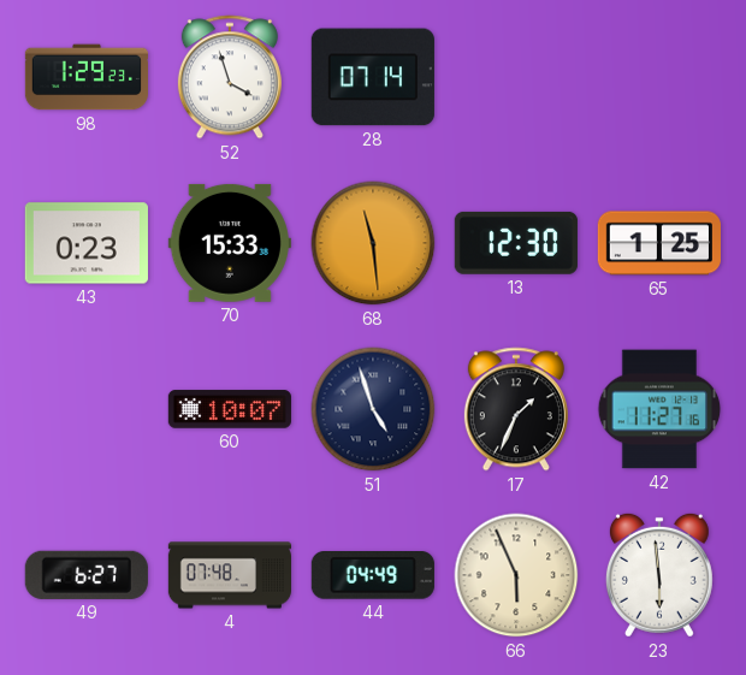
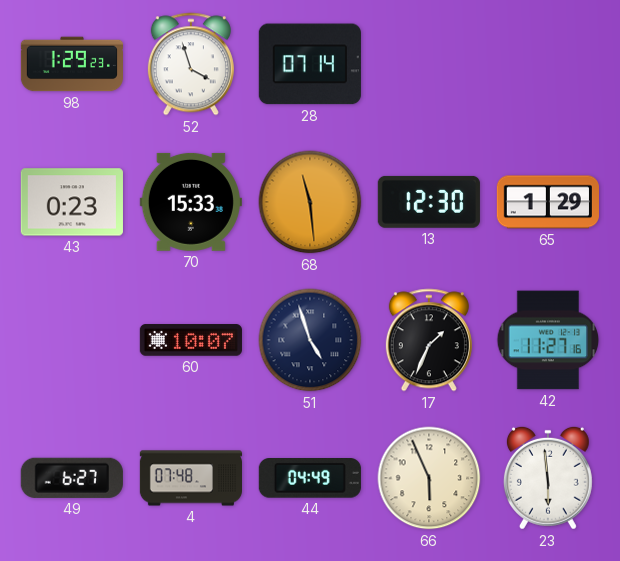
65: 1:25 -> 1:29 (548, 202)
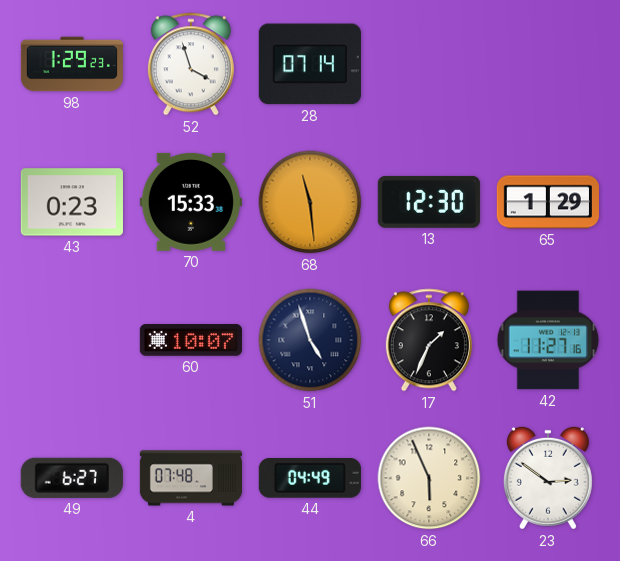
23: 5:59 -> 2:51 (548, 478)
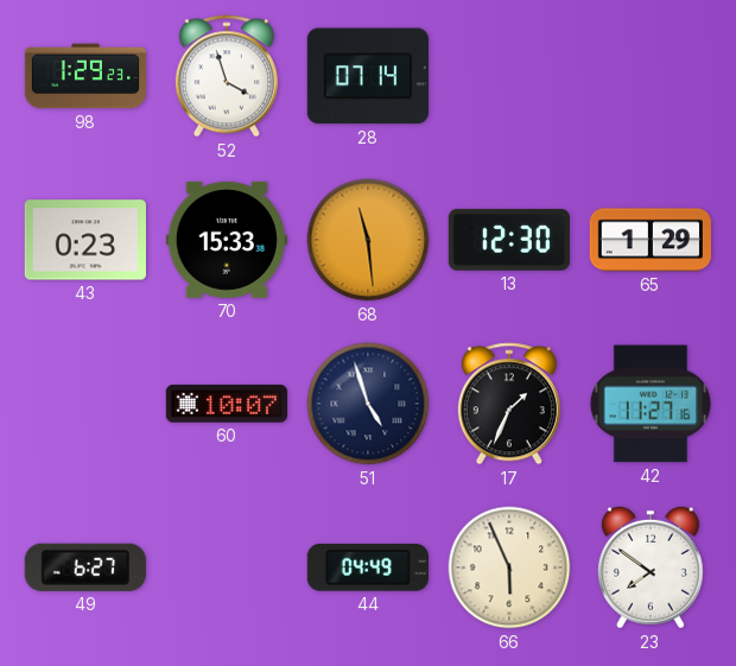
4: 07:48 -> none (190, 478)
23: 2:51 -> 7:51 (651, 567)
